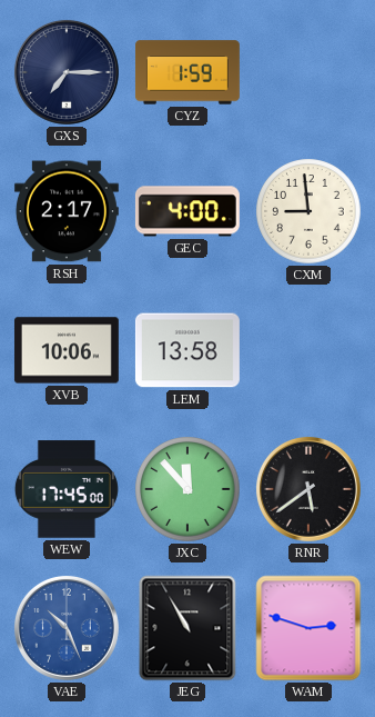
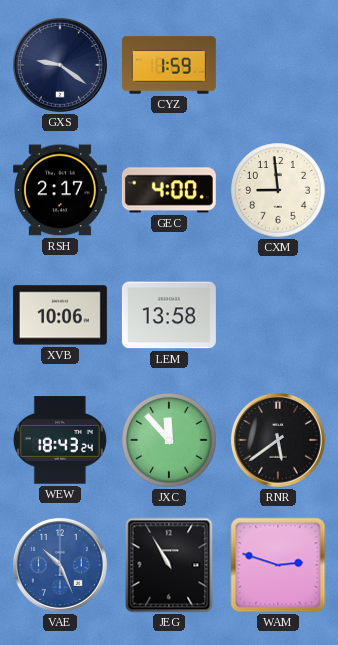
GXS: 7:15 -> 9:21 (60, 65)
WEW: 17:45 -> 18:43 (60, 440)
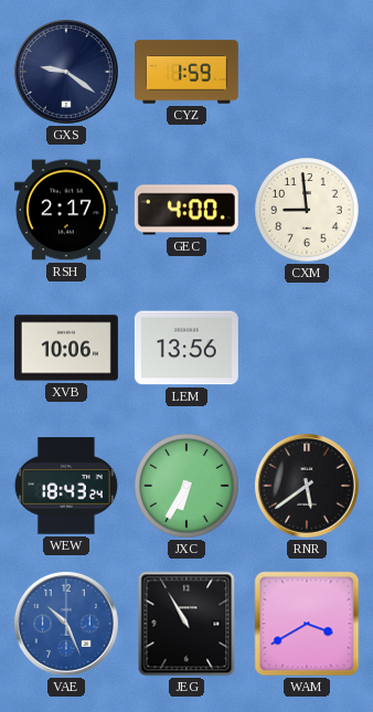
LEM: 13:58 -> 13:56 (186, 348)
JXC: 11:53 -> 6:35 (186, 486)
WAM: 2:48 -> 3:40 (307, 624)
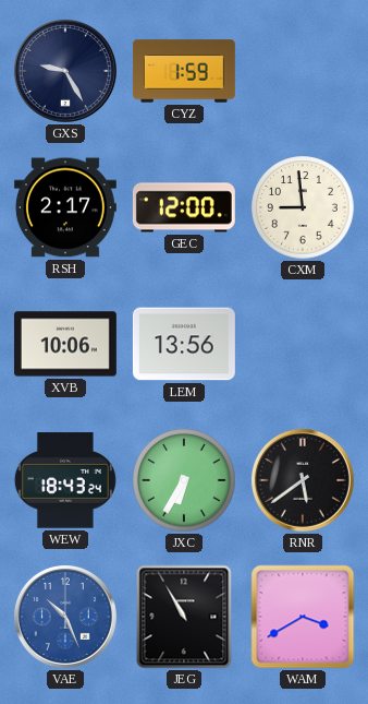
GXS: 9:21 -> 9:25 (65, 71)
GEC: 4:00 -> 12:00 (184, 207)
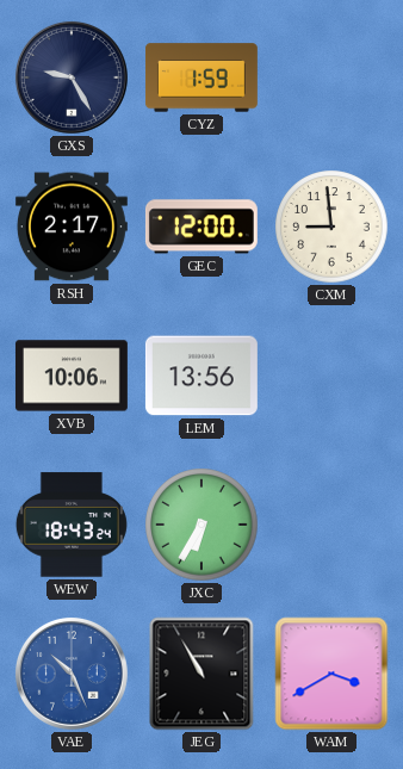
RNR: 5:39 -> none (303, 480)
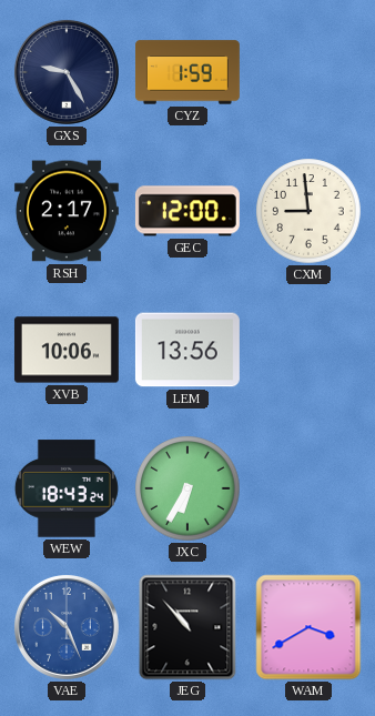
JEG: 10:55 -> 10:53 (187, 627)
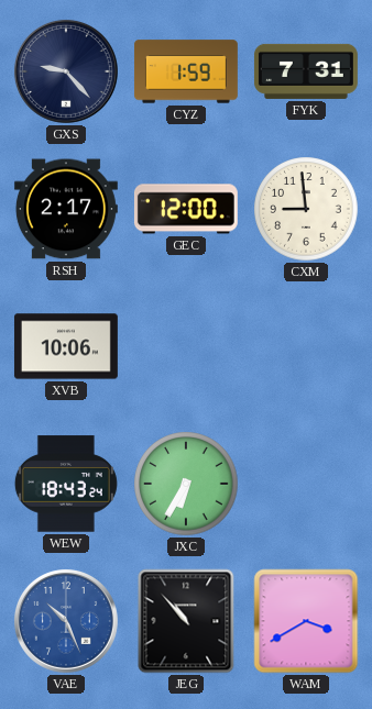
GXS: 9:25 -> 9:23 (66, 71)
FYK: none -> 7:31 (306, 71)
LEM: 13:56 -> none (187, 350)
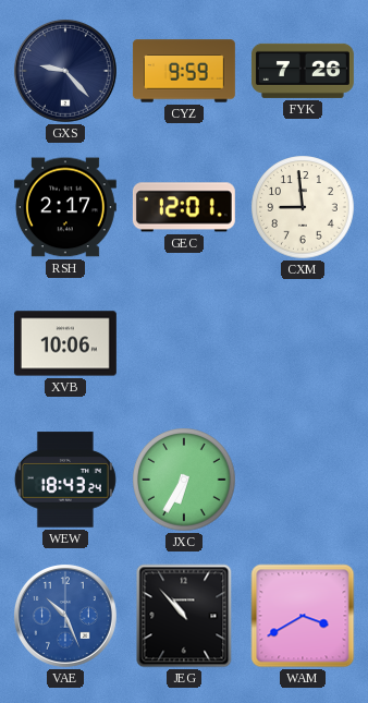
CYZ: 1:59 -> 9:59 (184, 71)
FYK: 7:31 -> 7:26 (303, 71)
GEC: 12:00 -> 12:01 (184, 207)
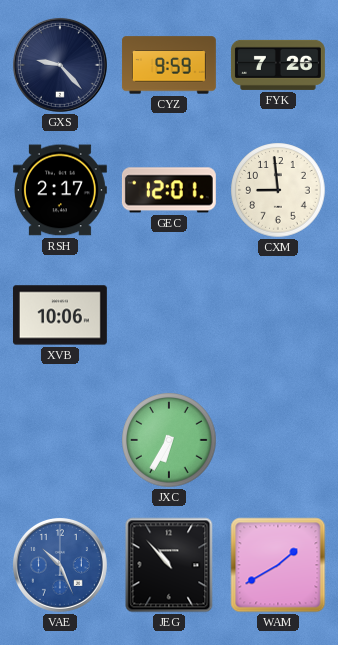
WEW: 18:43 -> none (65, 480)
WAM: 3:40 -> 1:40 (278, 565)
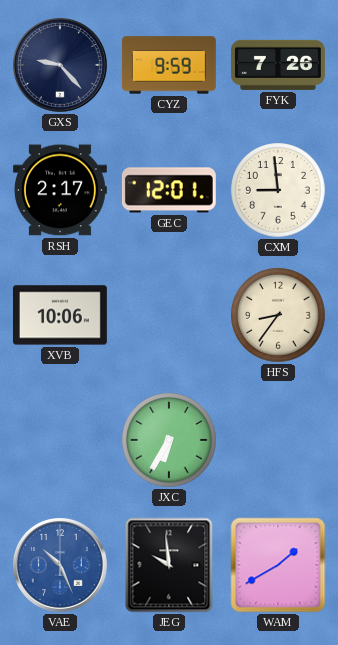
HFS: none -> 8:36 (278, 315)
JEG: 10:53 -> 9:59 (169, 565)
